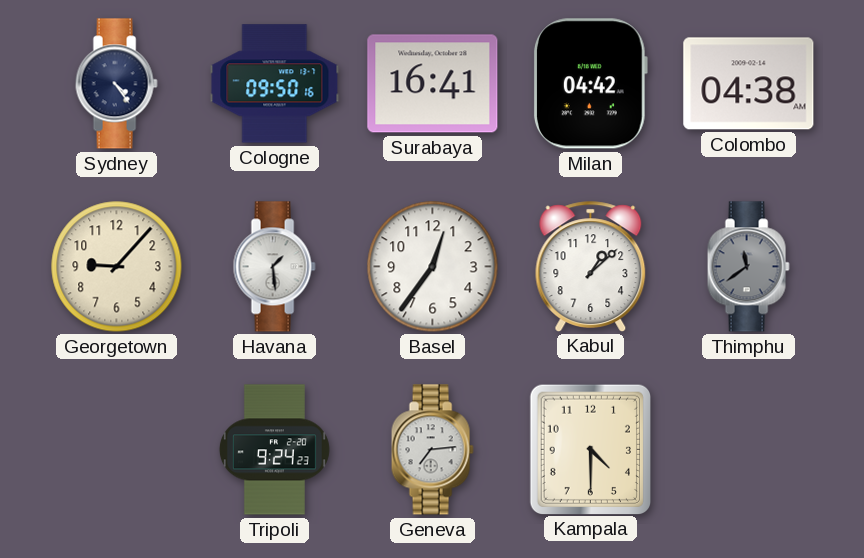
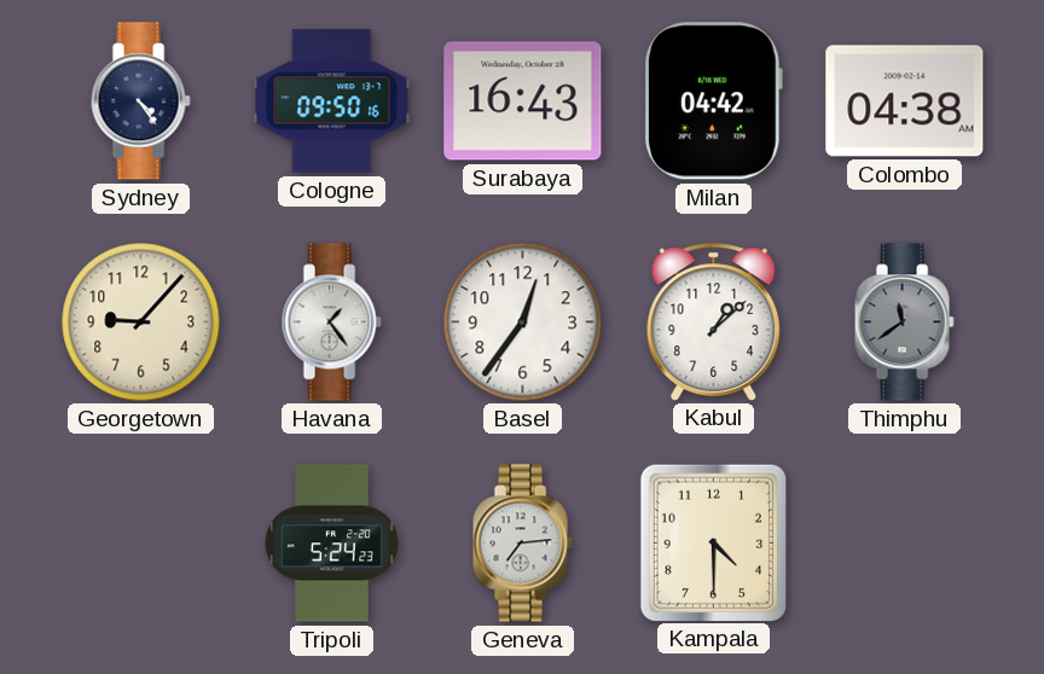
Surabaya: 16:41 -> 16:43 (523, 101)
Havana: 1:29 -> 1:24 (331, 323)
Tripoli: 9:24 -> 5:24 (331, 544)
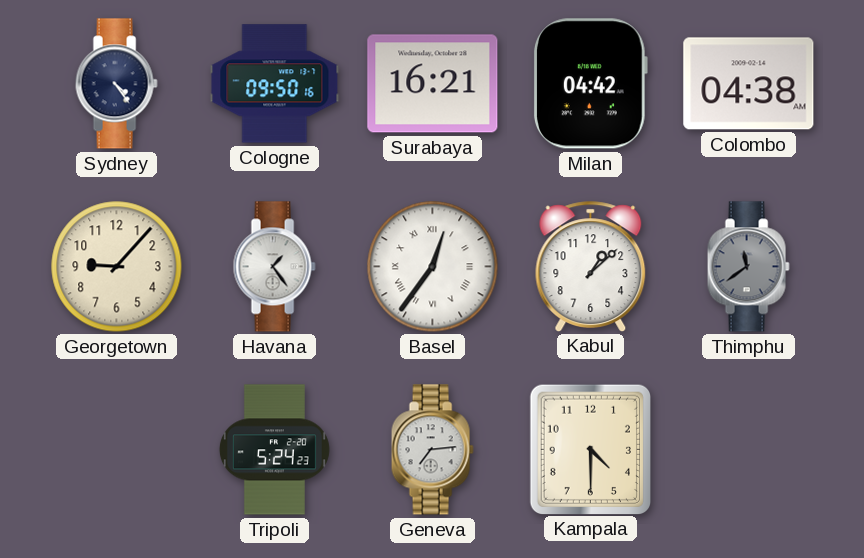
Surabaya: 16:43 -> 16:21 (433, 84)
Basel numerals: Arabic -> Roman (433, 267)
